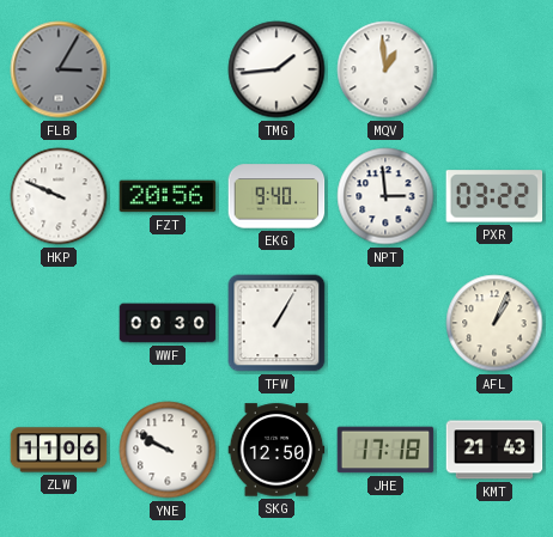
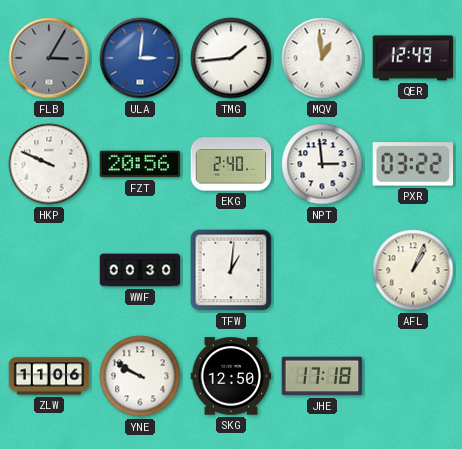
ULA: none -> 3:01 (140, 58)
QER: none -> 12:49 (413, 58)
EKG: 9:40 -> 2:40 (231, 164)
TFW: 1:05 -> 1:01 (231, 270)
KMT: 21:43 -> none (494, 450)
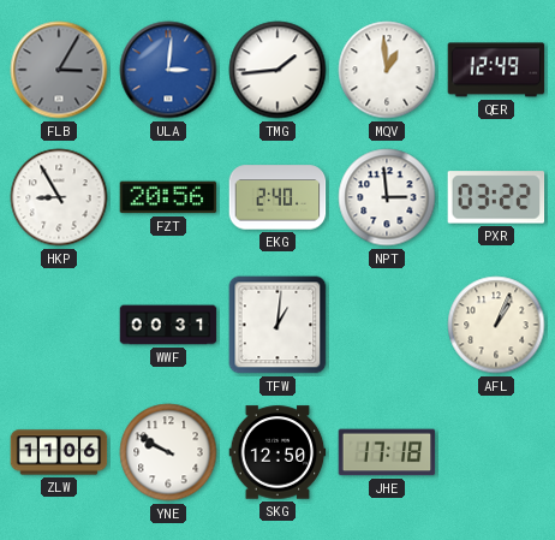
HKP: 9:49 -> 8:55 (59, 197)
WWF: 00:30 -> 00:31 (168, 325)
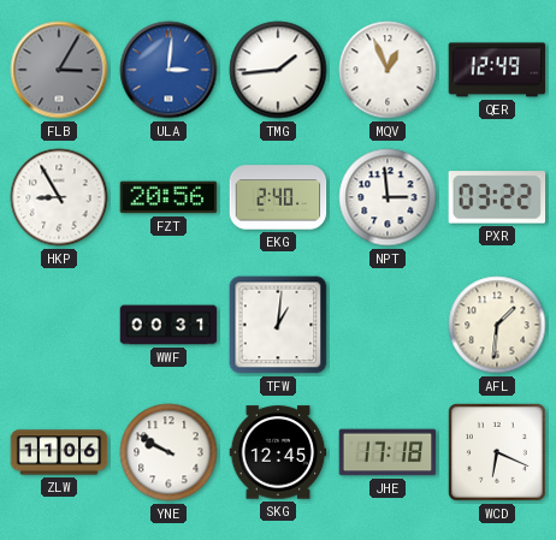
MQV: 12:59 -> 12:56 (388, 70)
AFL: 1:04 -> 1:31 (497, 325)
SKG: 12:50 -> 12:45 (278, 452)
WCD: none -> 6:19 (498, 453)
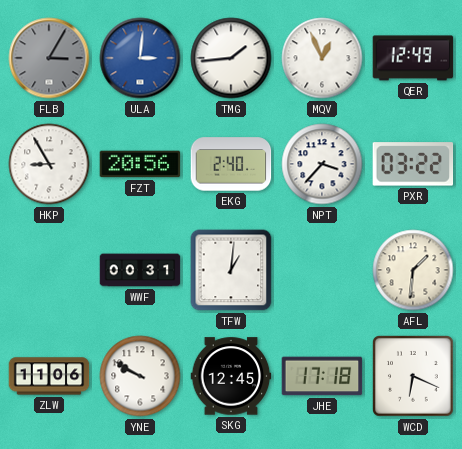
NPT: 2:59 -> 3:37 (322, 164)
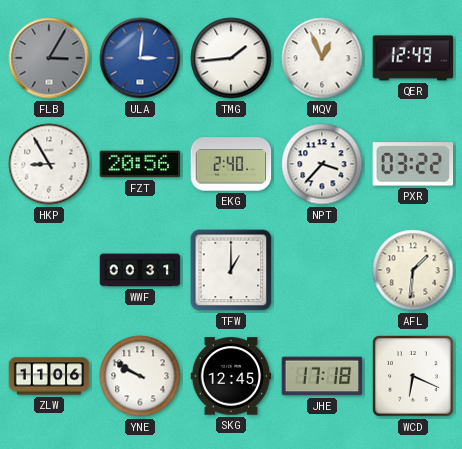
TFW: 1:01 -> 1:00 (231, 270)
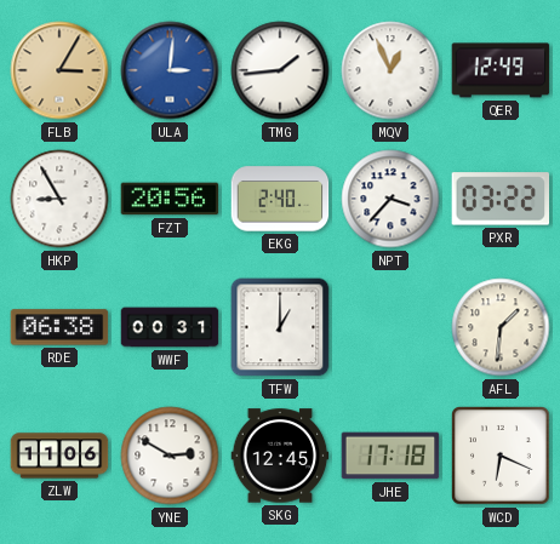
FLB dial: grey -> champagne (59, 70)
RDE: none -> 06:38 (59, 327)
YNE: 9:50 -> 2:50 (170, 456)
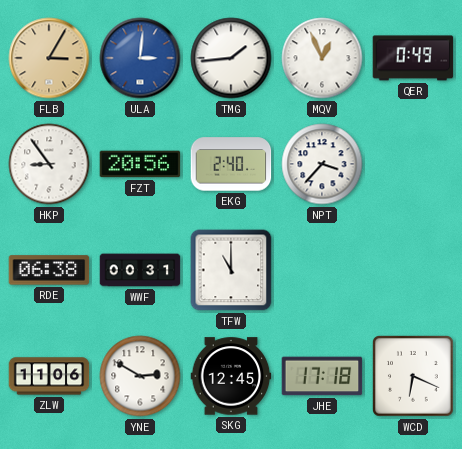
QER: 12:49 -> 0:49 (413, 58)
HKP: 8:55 -> 8:54 (49, 164)
PXR: 03:22 -> none (501, 199)
TFW: 1:00 -> 11:00 (231, 270)
AFL: 1:31 -> none (501, 327)
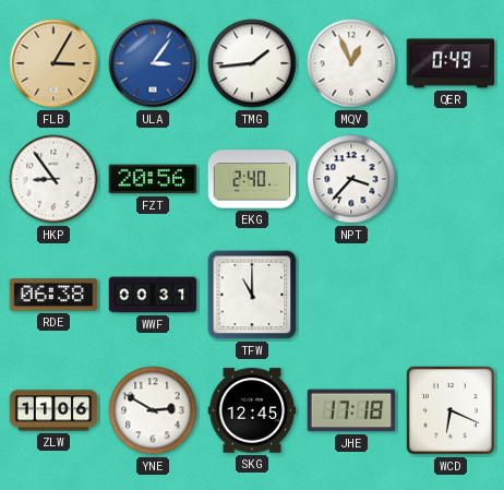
ULA: 3:01 -> 3:06 (153, 63)
